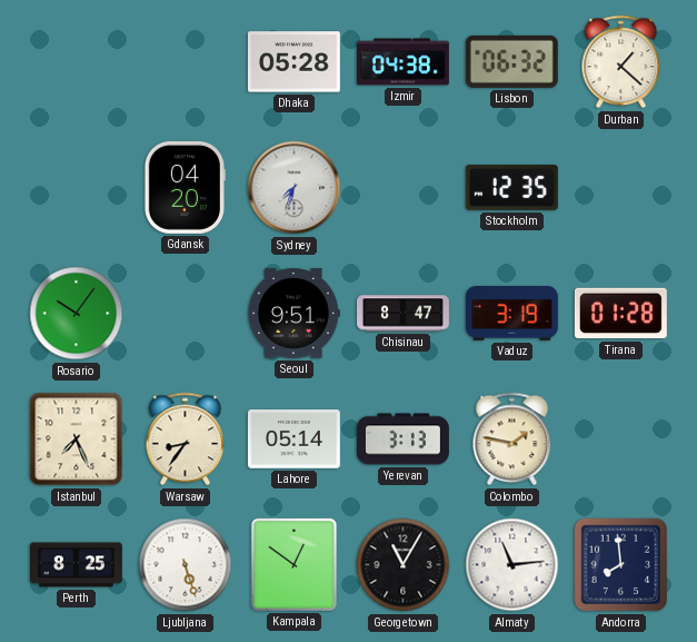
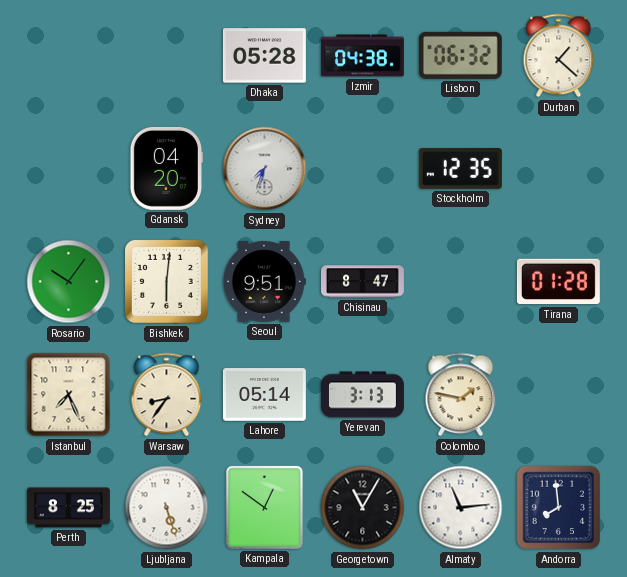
Bishkek: none -> 6:01 (166, 281)
Vaduz: 3:19 -> none (511, 314)
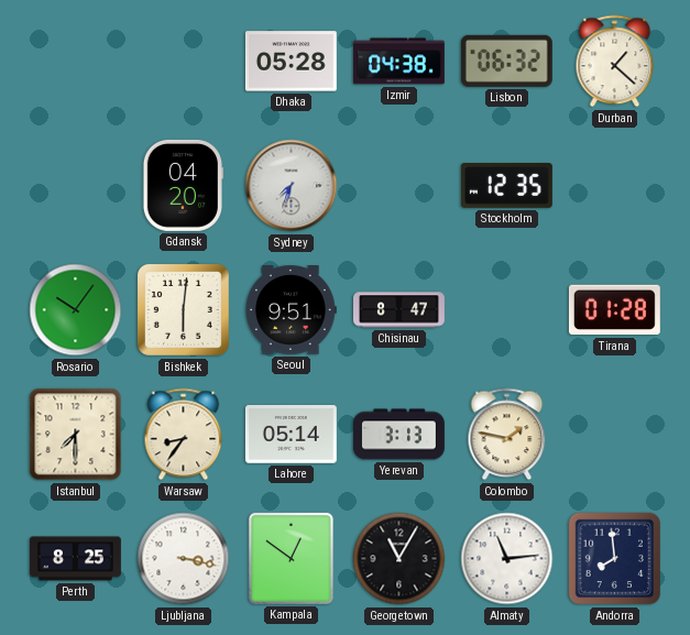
Istanbul: 7:26 -> 7:30 (76, 435)
Ljubljana: 5:27 -> 3:17 (184, 559)
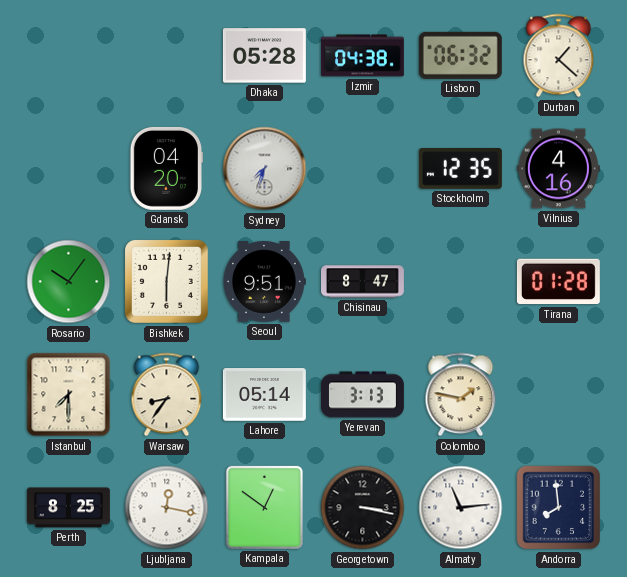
Vilnius: none -> 4:16 (558, 169)
Ljubljana: 3:17 -> 12:17 (167, 508)
Georgetown: 11:05 -> 3:17 (363, 508)
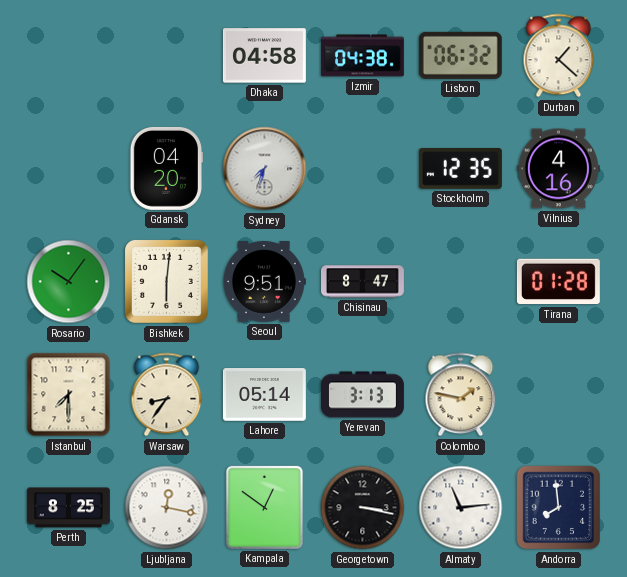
Dhaka: 05:28 -> 04:58 (264, 56)
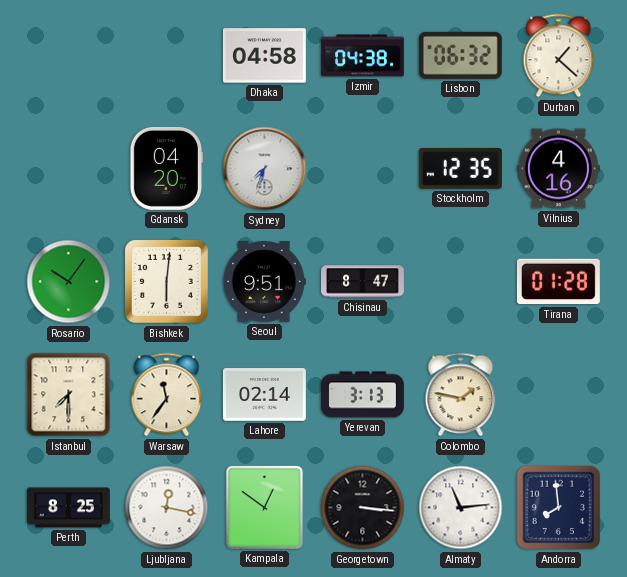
Warsaw: 8:36 -> 11:36 (167, 395)
Lahore: 05:14 -> 02:14 (264, 395)
Georgetown: 3:17 -> 3:16 (363, 508)
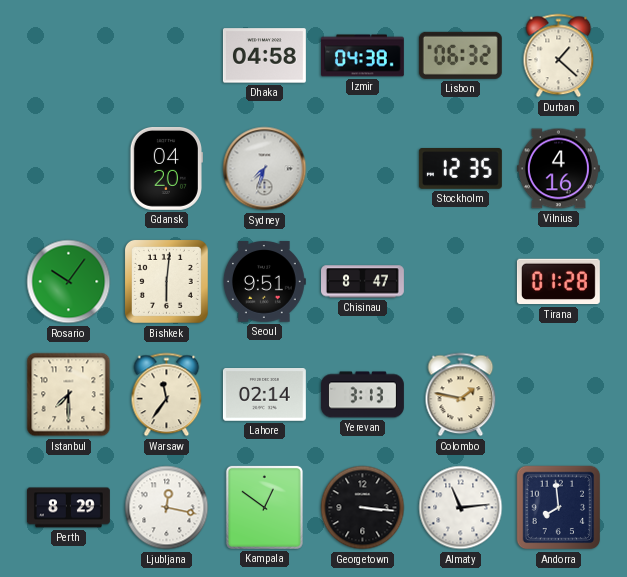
Perth: 8:25 -> 8:29 (68, 508)
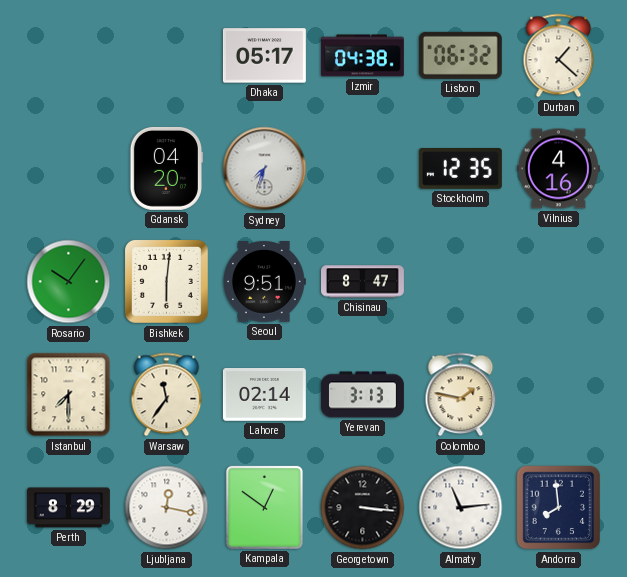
Dhaka: 04:58 -> 05:17 (264, 56)
Tirana: 01:28 -> none (558, 282)
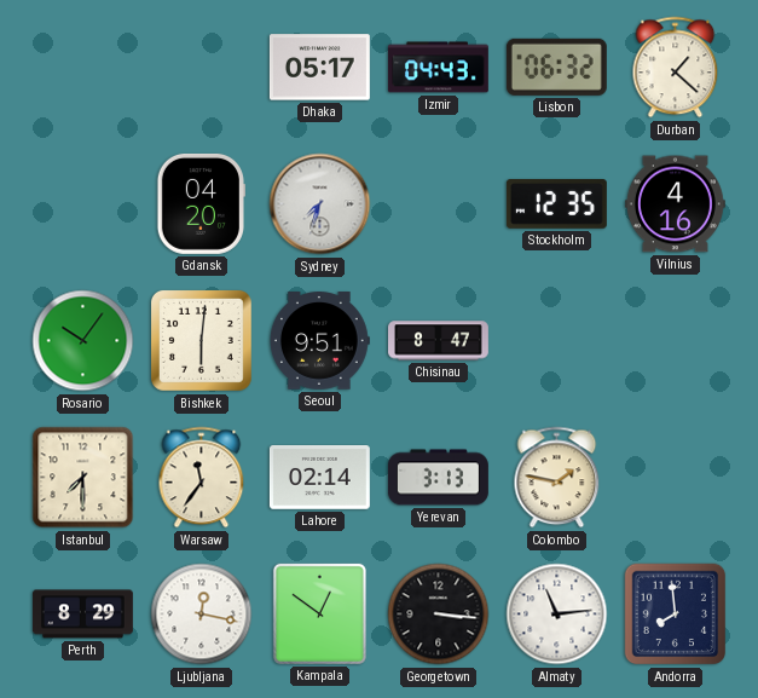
Izmir: 04:38 -> 04:43 (438, 68)
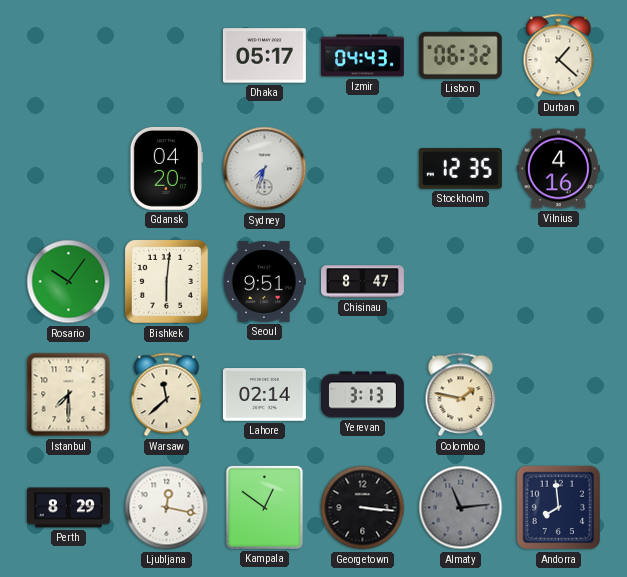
Warsaw: 11:36 -> 11:38 (167, 395)
Almaty dial: white -> grey (461, 508)
